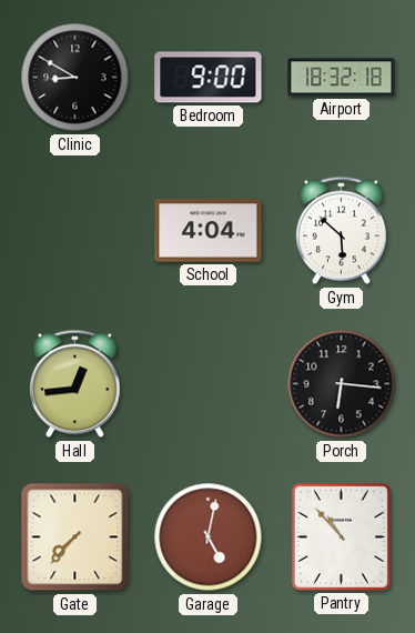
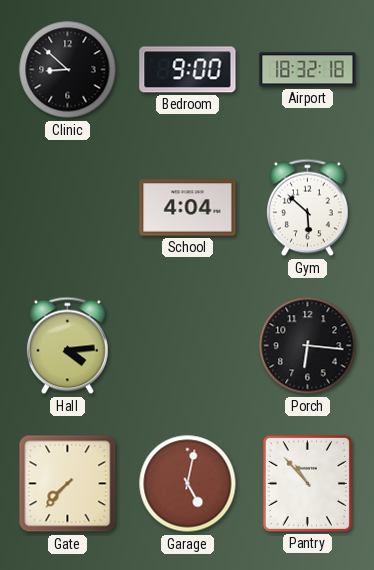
Clinic: 8:50 -> 8:52 (68, 70)
Hall: 12:44 -> 4:14 (68, 346)
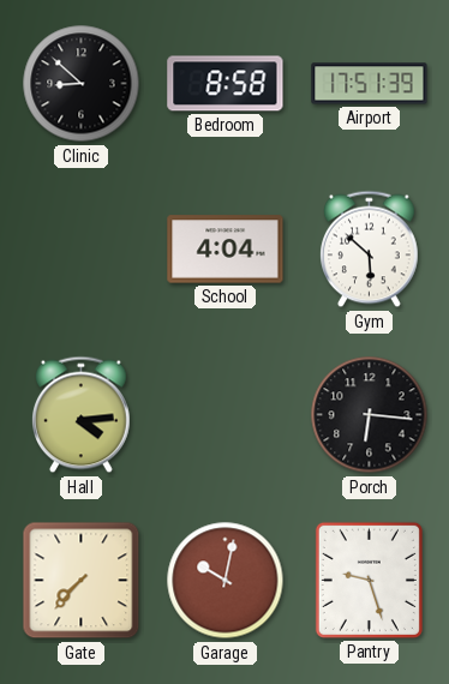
Bedroom: 9:00 -> 8:58 (226, 84)
Airport: 18:32 -> 17:51 (370, 84)
Garage: 5:02 -> 10:02 (226, 581)
Pantry: 10:53 -> 9:27 (369, 580)
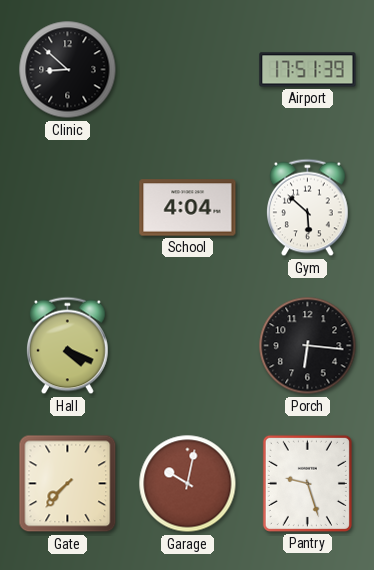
Bedroom: 8:58 -> none (226, 84)
Hall: 4:14 -> 4:19 (68, 346)
